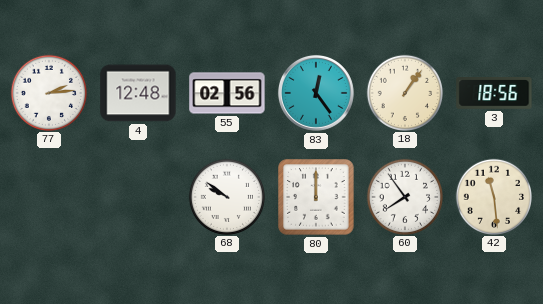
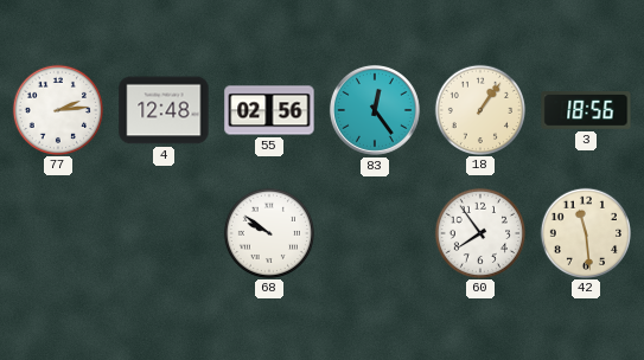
80: 12:00 -> none (316, 197)
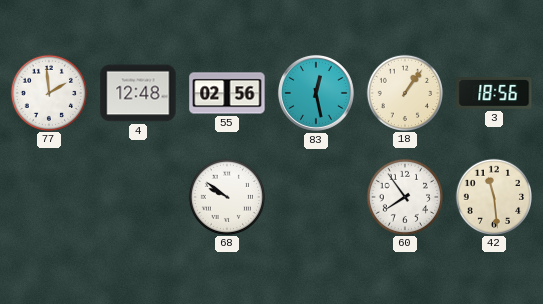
77: 2:14 -> 1:59 (48, 92)
83: 12:24 -> 12:28 (316, 93)
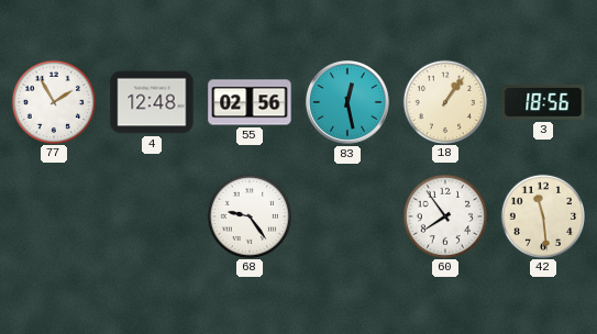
77: 1:59 -> 1:55 (53, 101)
68: 9:51 -> 9:24 (248, 215)
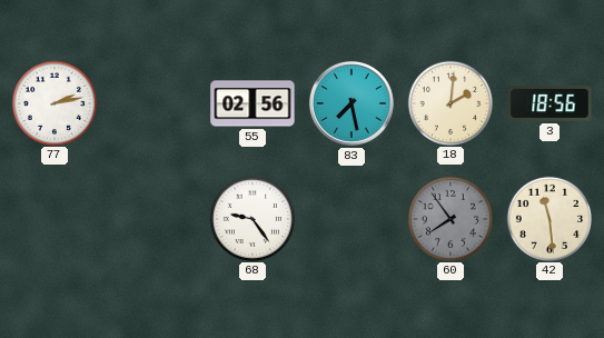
77: 1:55 -> 2:13 (53, 102)
4: 12:48 -> none (152, 102)
83: 12:28 -> 7:28 (351, 103)
18: 1:06 -> 2:01 (449, 102)
60 dial: white -> grey (449, 218)
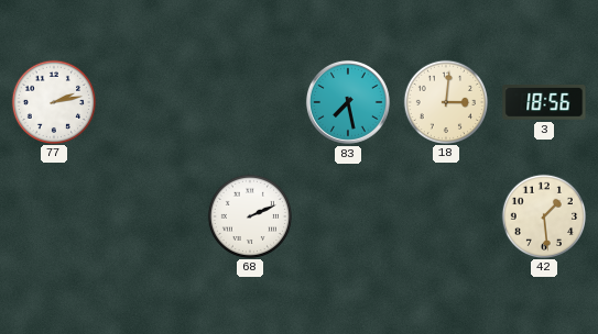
55: 02:56 -> none (253, 103)
18: 2:01 -> 3:01 (445, 101)
68: 9:24 -> 2:11 (249, 215)
60: 7:54 -> none (449, 218)
42: 11:29 -> 1:29 (543, 215)
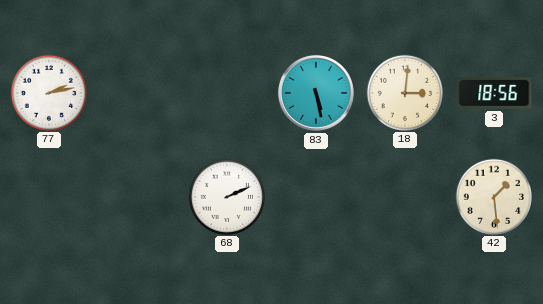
83: 7:28 -> 5:28 (316, 93)
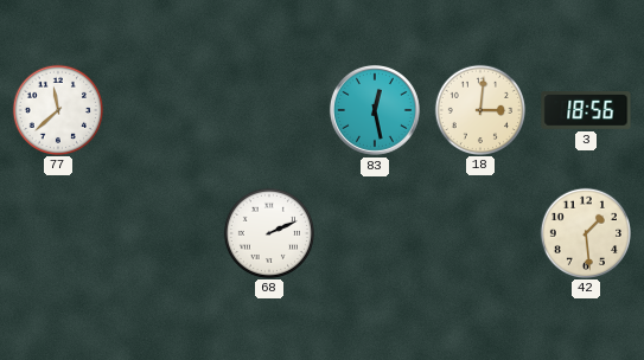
77: 2:13 -> 11:38 (57, 109)
83: 5:28 -> 12:28 (375, 110)
